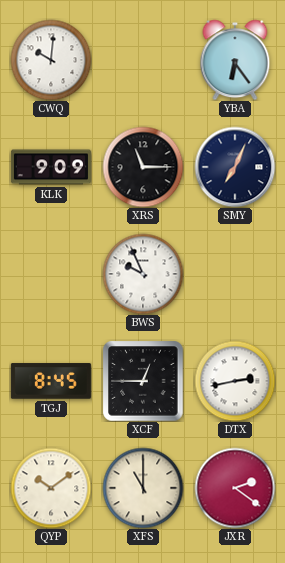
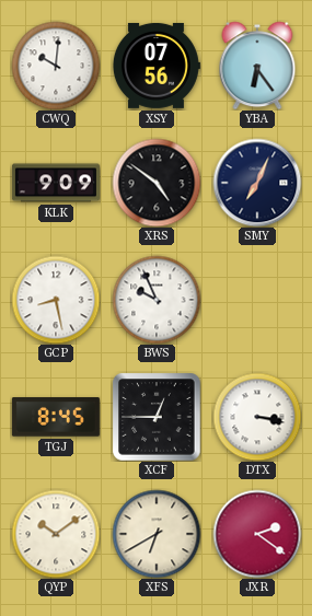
XSY: none -> 07:56 (157, 66)
XRS: 11:15 -> 4:51 (157, 183)
GCP: none -> 8:28 (56, 300)
DTX: 2:43 -> 3:17 (257, 417)
XFS: 11:00 -> 6:40 (157, 534)
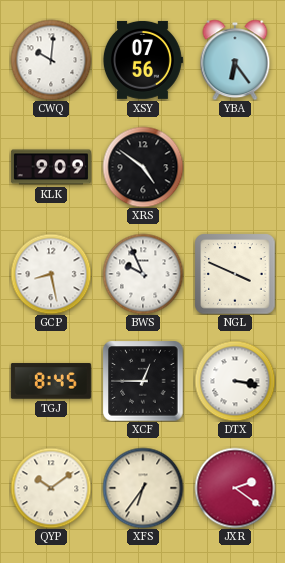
SMY: 7:04 -> none (257, 183)
NGL: none -> 3:49 (235, 274)
XFS: 6:40 -> 6:36 (143, 488)
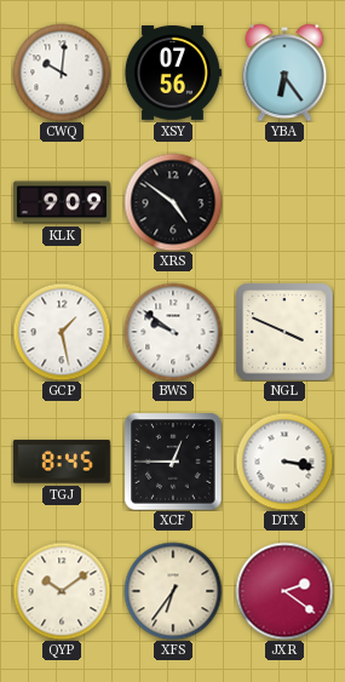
GCP: 8:28 -> 1:28 (62, 332)
BWS: 9:56 -> 9:51 (173, 332)
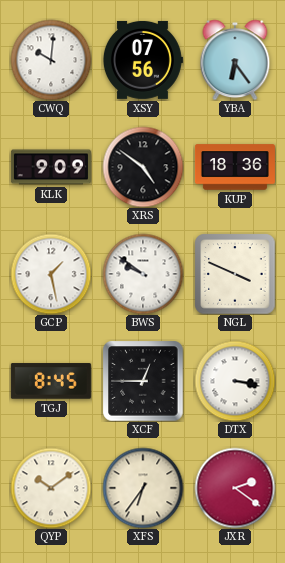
KUP: none -> 18:36 (235, 167)
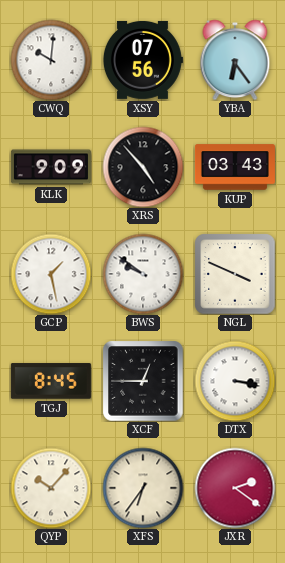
XRS: 4:51 -> 4:53 (143, 167)
KUP: 18:36 -> 03:43 (235, 167)
QYP: 10:09 -> 10:07 (51, 488)
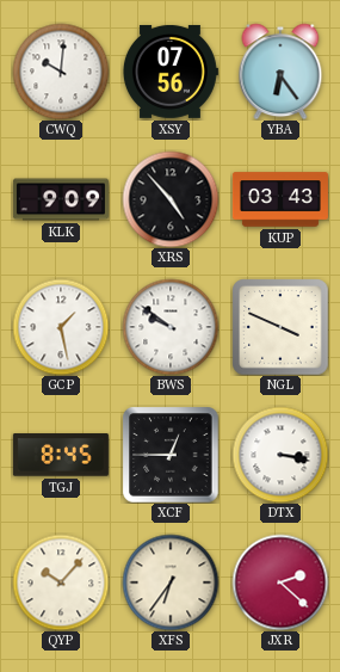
JXR: 2:21 -> 2:22 (280, 582)
